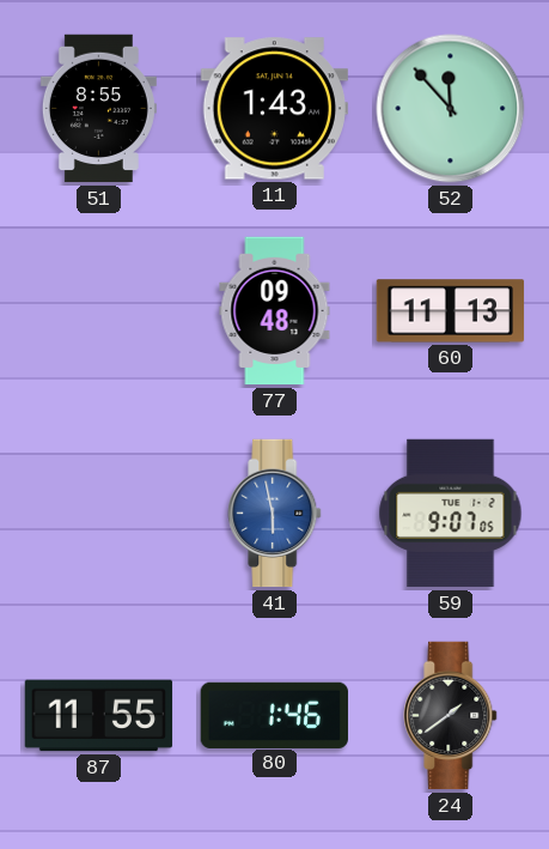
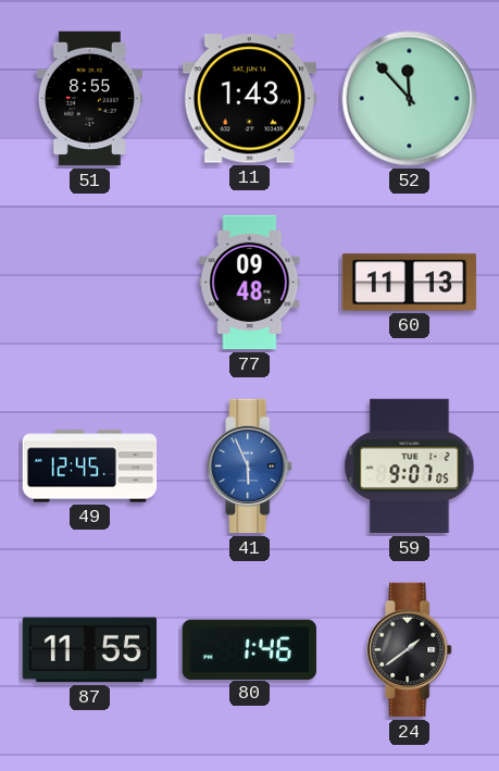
49: none -> 12:45 (90, 467)
41: 5:58 -> 5:56 (250, 467)
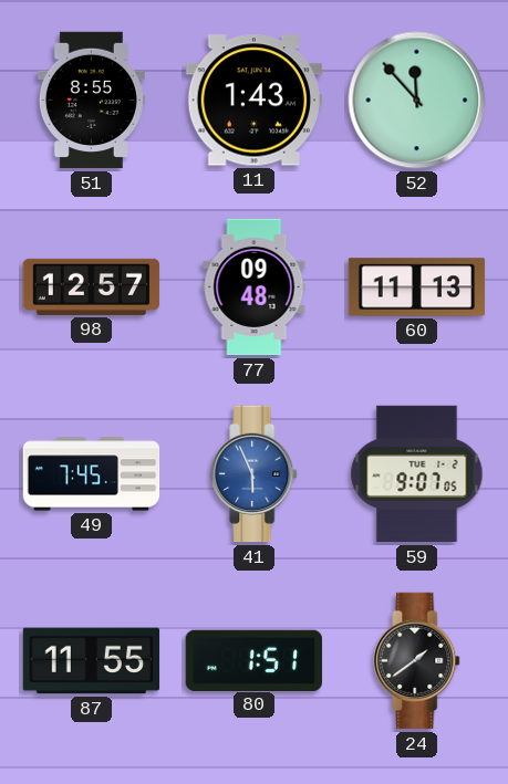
98: none -> 12:57 (92, 286)
49: 12:45 -> 7:45 (92, 474)
80: 1:46 -> 1:51 (253, 660)
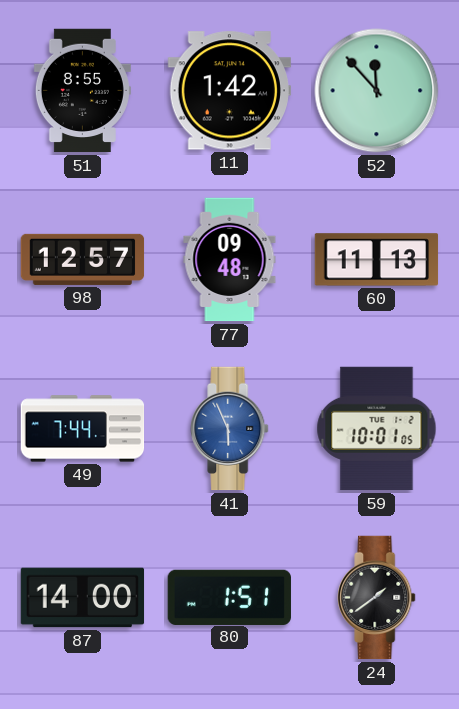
11: 1:43 -> 1:42 (229, 91)
49: 7:45 -> 7:44 (83, 429)
59: 9:07 -> 10:01 (377, 429)
87: 11:55 -> 14:00 (83, 598)
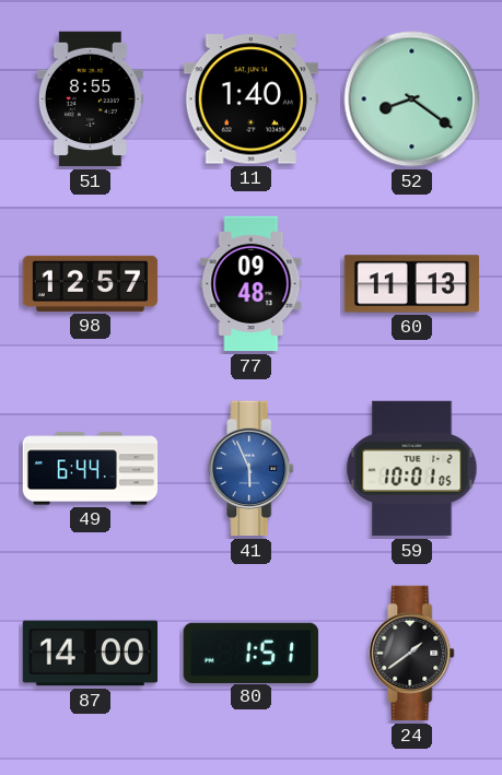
11: 1:42 -> 1:40 (250, 99)
52: 11:53 -> 8:21 (412, 99)
49: 7:44 -> 6:44 (91, 469)
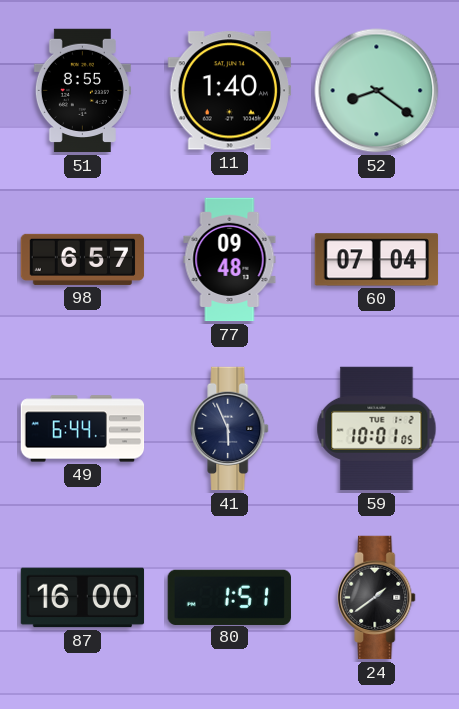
98: 12:57 -> 6:57 (83, 259)
60: 11:13 -> 07:04 (377, 260)
41 dial: blue -> navy (230, 429)
87: 14:00 -> 16:00 (83, 598)
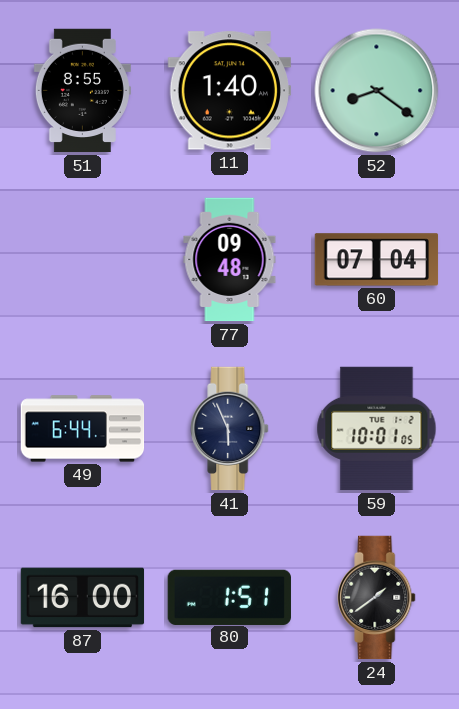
98: 6:57 -> none (83, 259)
